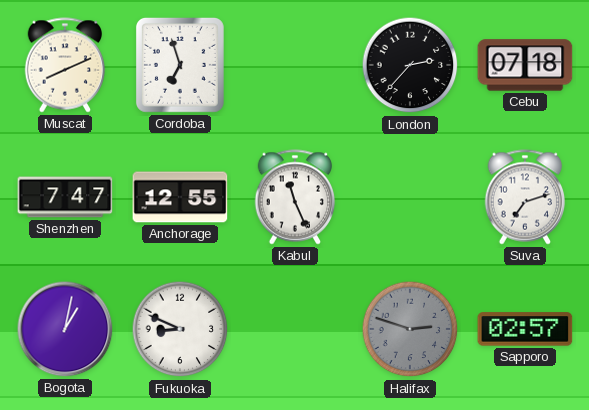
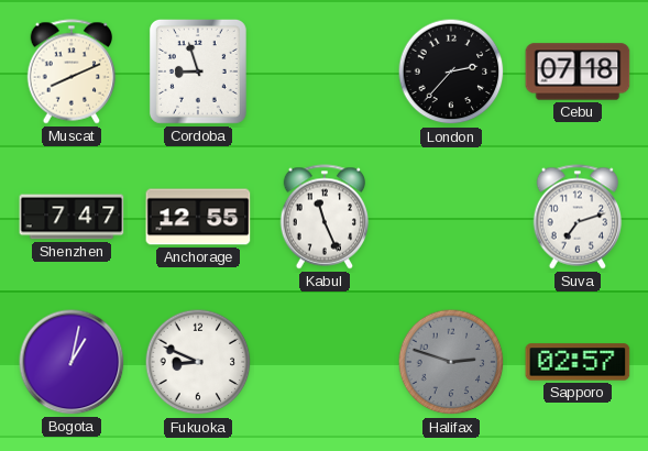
Cordoba: 6:57 -> 8:57 (198, 71)
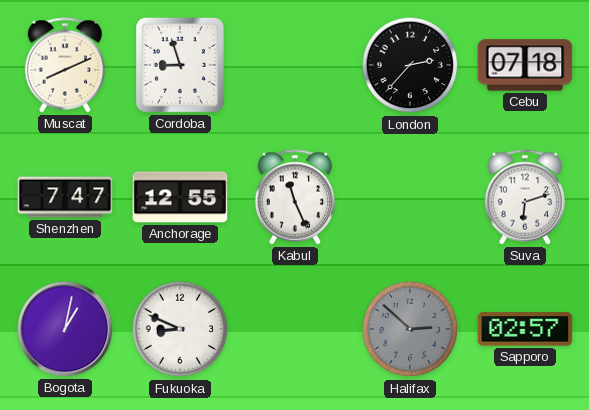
Suva: 7:12 -> 6:12 (525, 197)
Halifax: 2:48 -> 2:52 (410, 329)
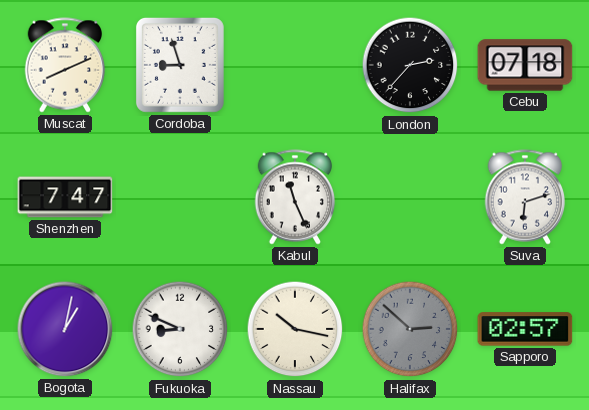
Anchorage: 12:55 -> none (180, 197)
Nassau: none -> 10:17 (295, 329)
